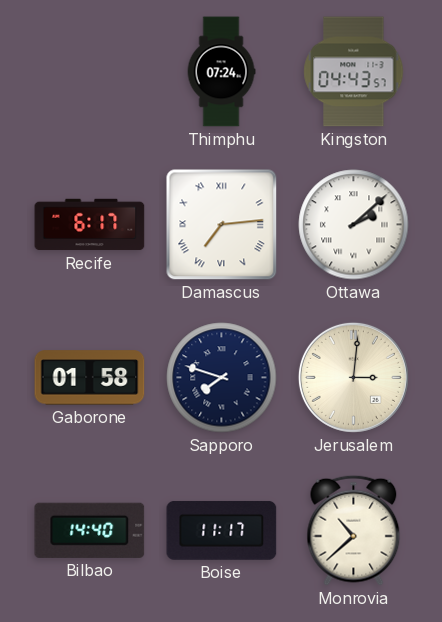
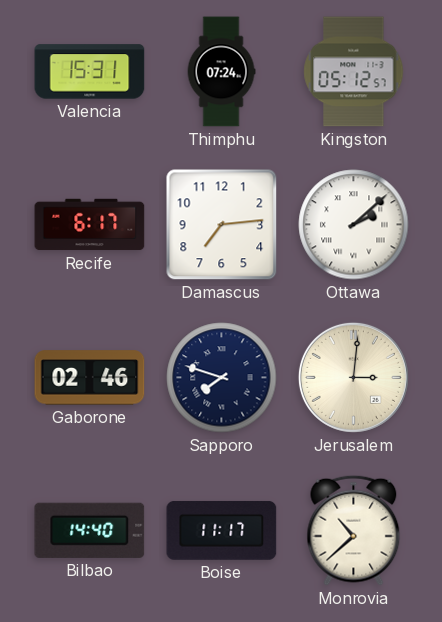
Valencia: none -> 15:31 (90, 72)
Kingston: 04:43 -> 05:12 (354, 72)
Damascus numerals: Roman -> Arabic (222, 225)
Gaborone: 01:58 -> 02:46 (90, 378)
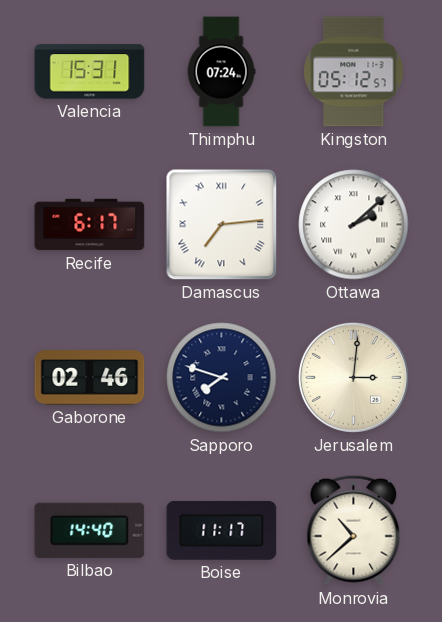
Damascus numerals: Arabic -> Roman (222, 225)
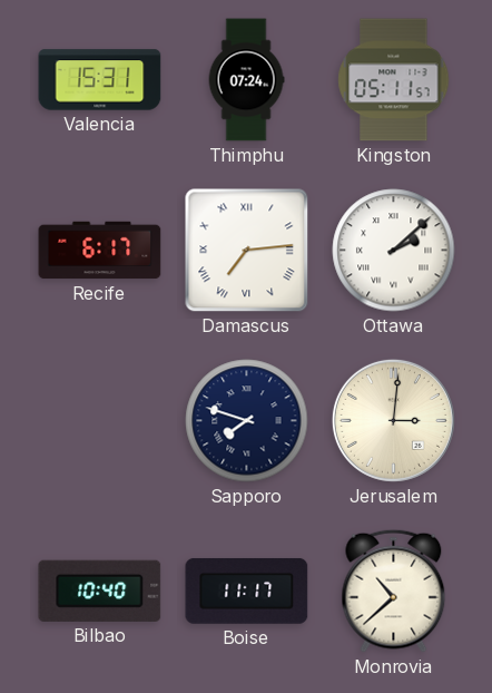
Kingston: 05:12 -> 05:11 (394, 80)
Gaborone: 02:46 -> none (90, 378)
Bilbao: 14:40 -> 10:40 (100, 590)
